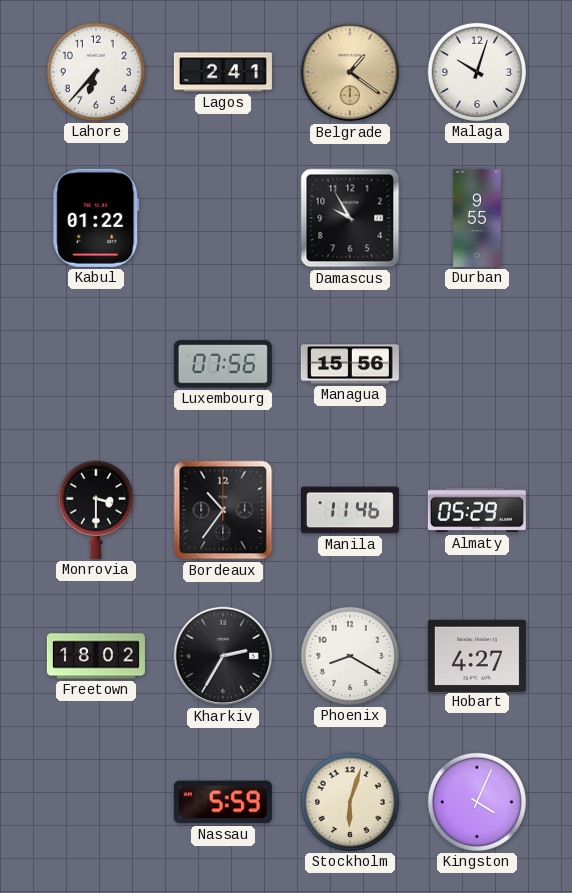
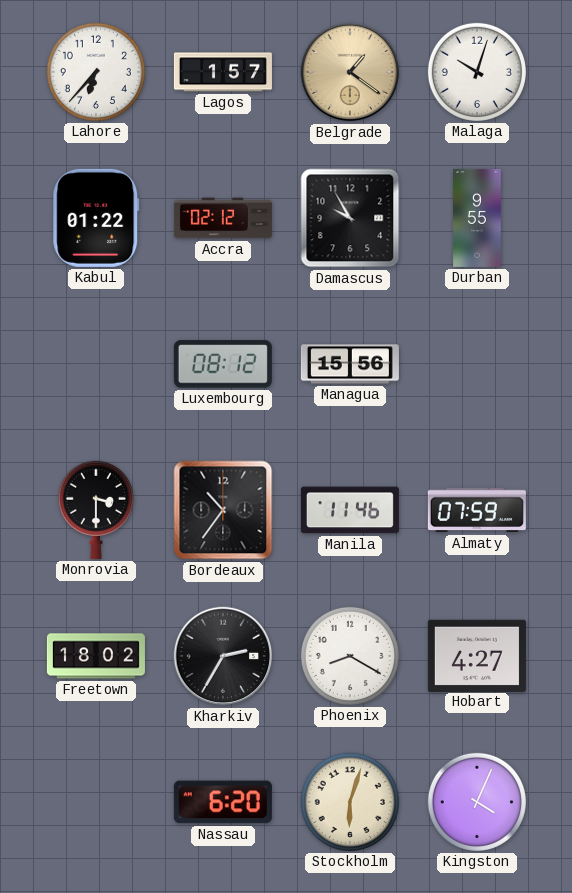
Lagos: 2:41 -> 1:57 (223, 72)
Accra: none -> 02:12 (223, 218)
Luxembourg: 07:56 -> 08:12 (223, 364)
Almaty: 05:29 -> 07:59 (477, 510)
Nassau: 5:59 -> 6:20 (223, 802)
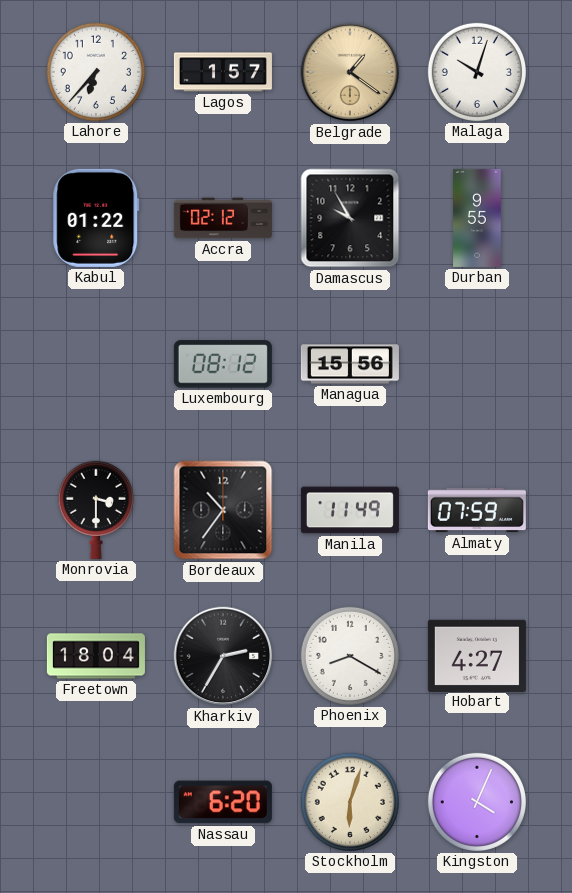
Manila: 11:46 -> 11:49 (350, 510)
Freetown: 18:02 -> 18:04 (96, 656)
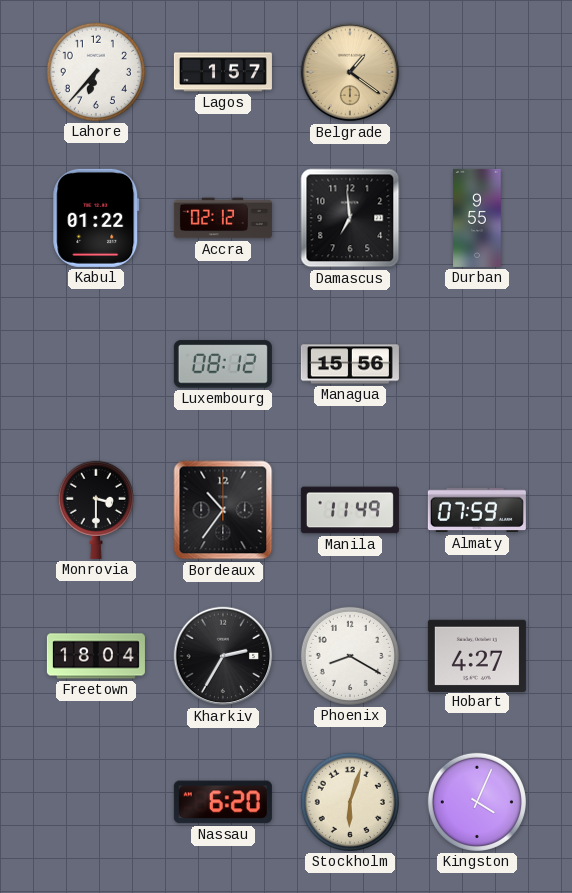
Malaga: 10:03 -> none (477, 72)
Damascus: 9:55 -> 6:59 (350, 218)
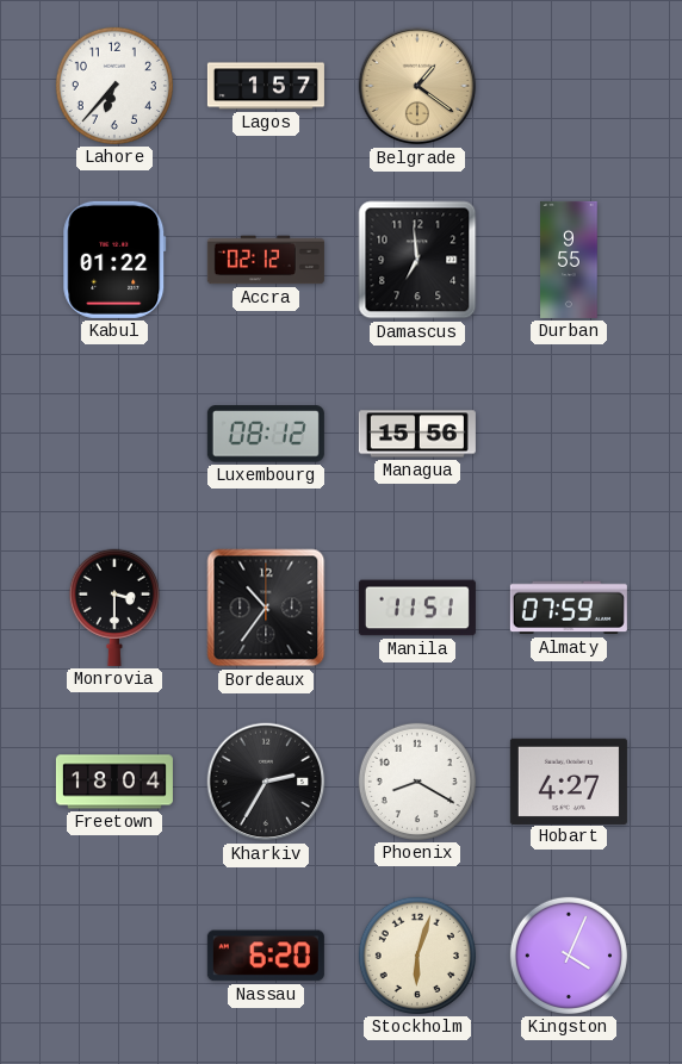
Manila: 11:49 -> 11:51 (417, 608)
